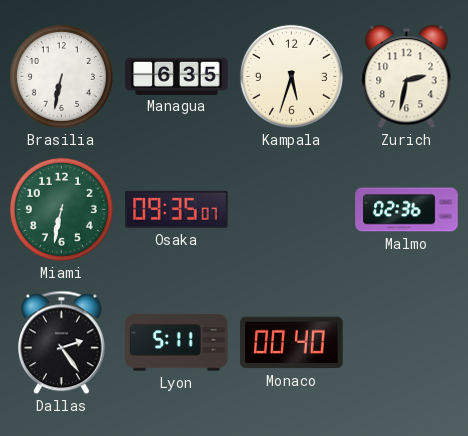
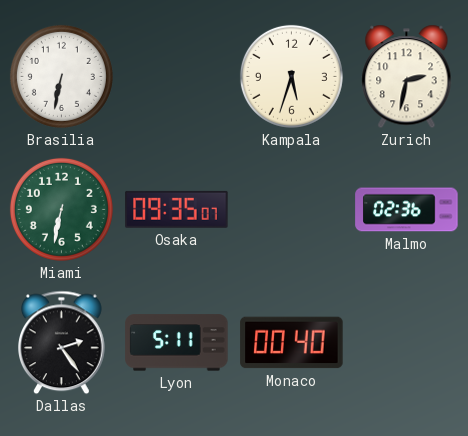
Managua: 6:35 -> none (177, 76)
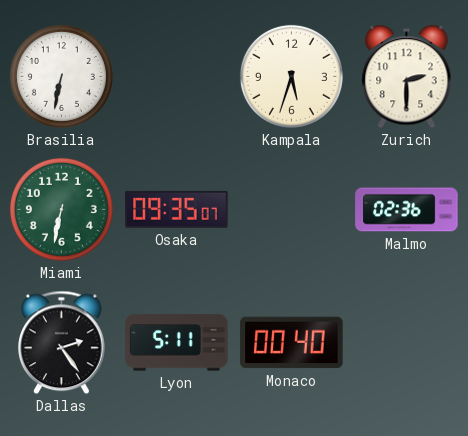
Zurich: 2:32 -> 2:30 (407, 77)
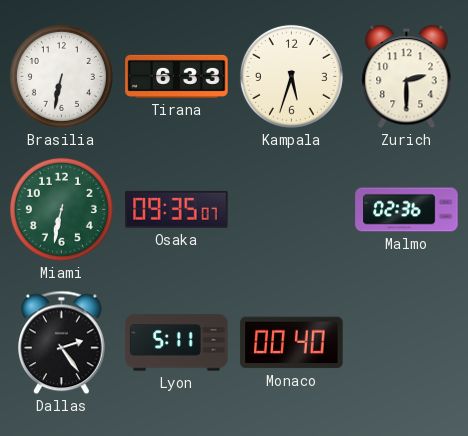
Tirana: none -> 6:33 (177, 76)
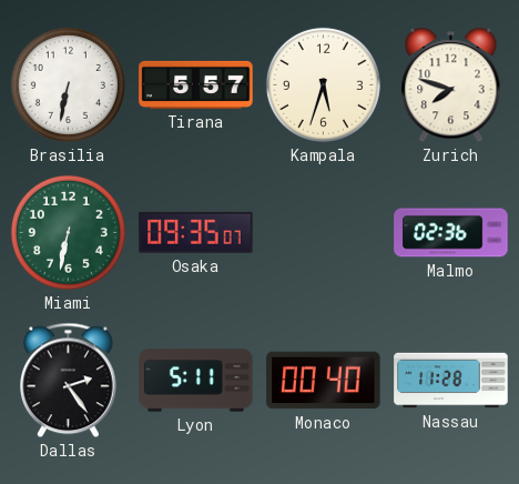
Tirana: 6:33 -> 5:57 (196, 84)
Zurich: 2:30 -> 7:48 (451, 85)
Nassau: none -> 11:28 (451, 381)
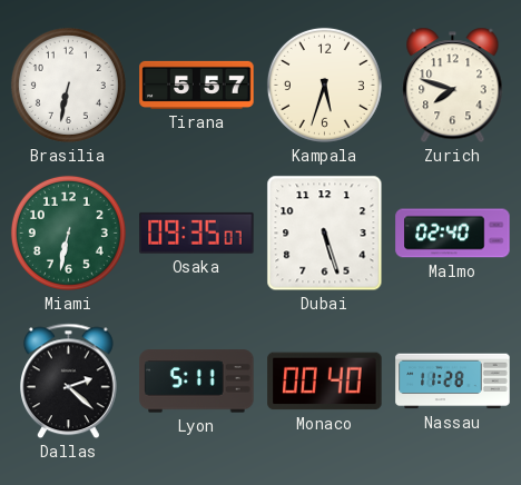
Dubai: none -> 5:27 (325, 234)
Malmo: 02:36 -> 02:40 (453, 234)
Dallas: 2:24 -> 2:22 (69, 382)
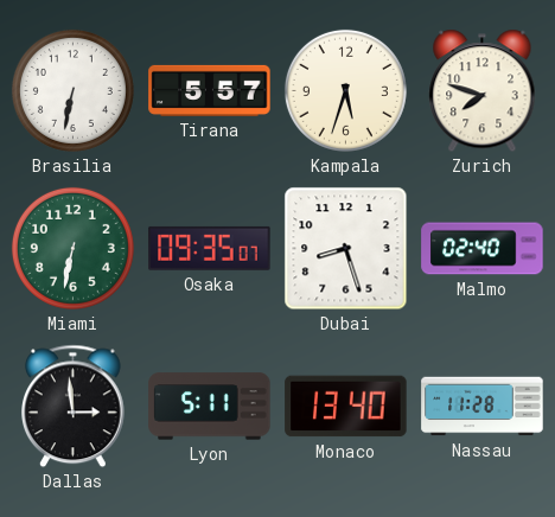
Dubai: 5:27 -> 8:27 (346, 249)
Dallas: 2:22 -> 2:59 (74, 407)
Monaco: 00:40 -> 13:40 (346, 407)
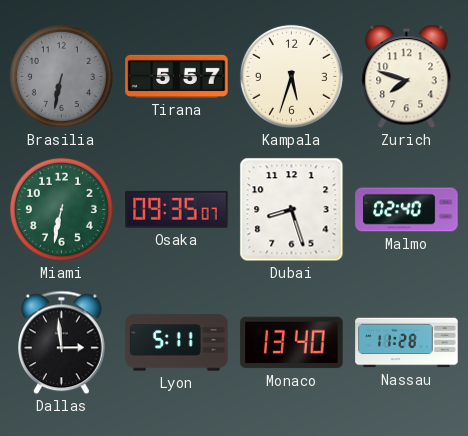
Brasilia dial: white -> grey (61, 76)
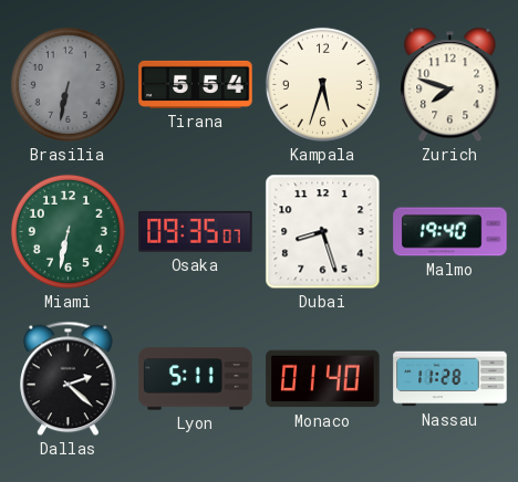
Tirana: 5:57 -> 5:54 (196, 84)
Malmo: 02:40 -> 19:40 (450, 232)
Dallas: 2:59 -> 2:22 (69, 379)
Monaco: 13:40 -> 01:40 (323, 379)
